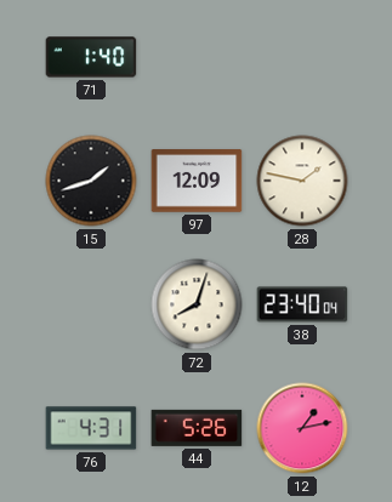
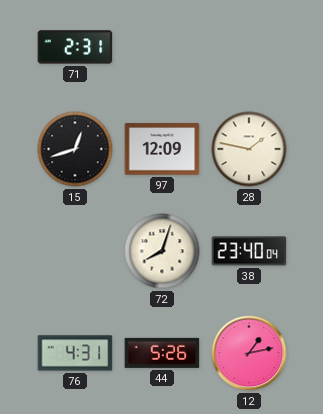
71: 1:40 -> 2:31 (75, 47)
15: 1:42 -> 12:42 (75, 149)
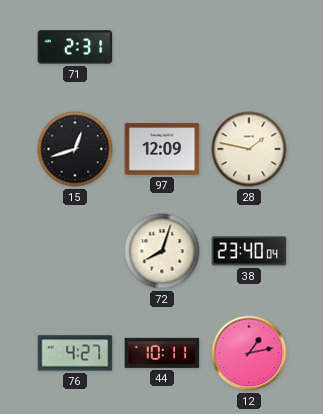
76: 4:31 -> 4:27 (75, 353)
44: 5:26 -> 10:11 (162, 353)
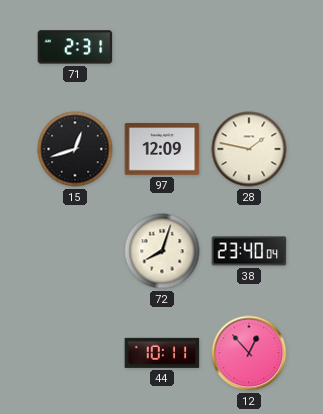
76: 4:27 -> none (75, 353)
12: 1:13 -> 12:53 (249, 353)
